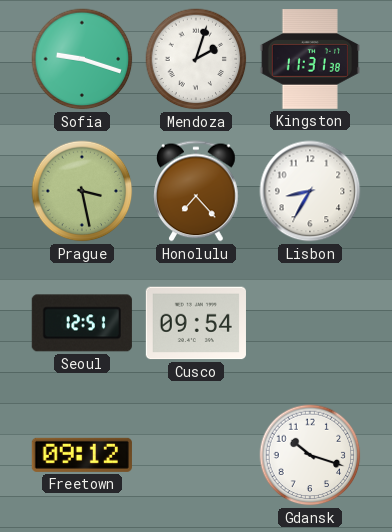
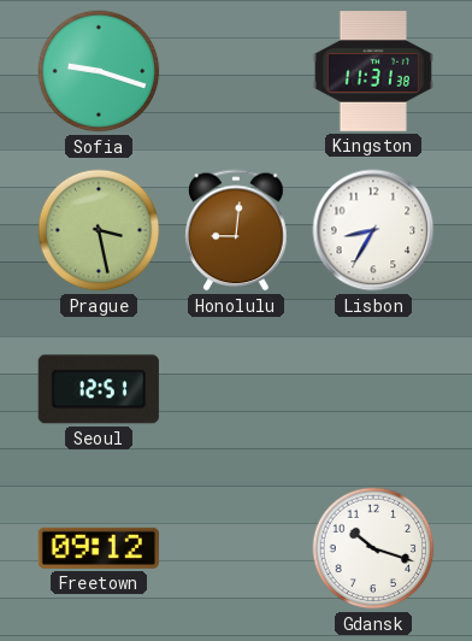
Mendoza: 2:03 -> none (196, 59)
Honolulu: 7:23 -> 9:01 (236, 230)
Cusco: 09:54 -> none (196, 323)
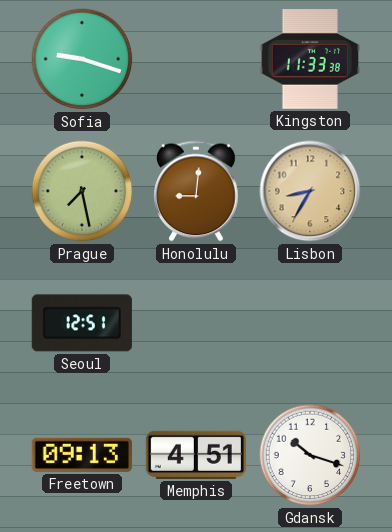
Kingston: 11:31 -> 11:33 (310, 59)
Prague: 3:28 -> 7:28 (82, 191)
Lisbon dial: white -> champagne (310, 191)
Freetown: 09:12 -> 09:13 (82, 455)
Memphis: none -> 4:51 (196, 455)
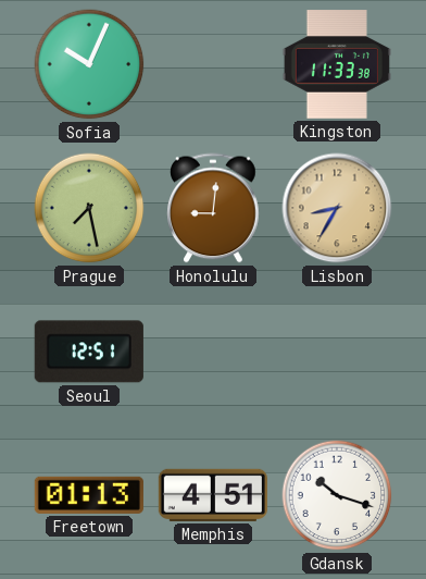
Sofia: 9:18 -> 10:04 (89, 64)
Freetown: 09:13 -> 01:13 (89, 495)
